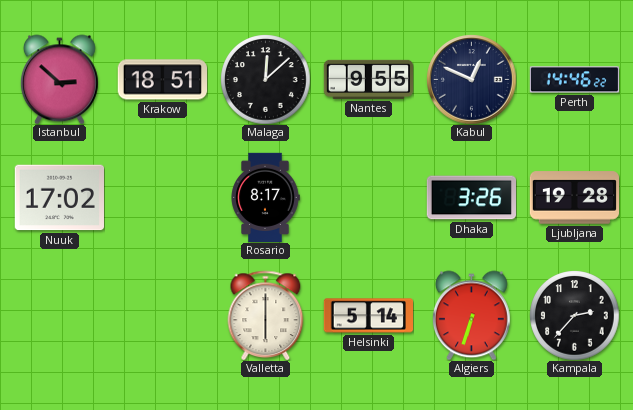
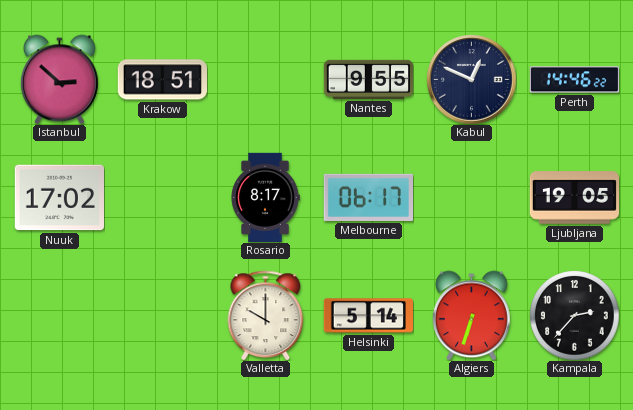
Malaga: 12:08 -> none (265, 79)
Melbourne: none -> 06:17 (368, 197)
Dhaka: 3:26 -> none (471, 198)
Ljubljana: 19:28 -> 19:05 (574, 198)
Valletta: 6:00 -> 10:00 (266, 315)
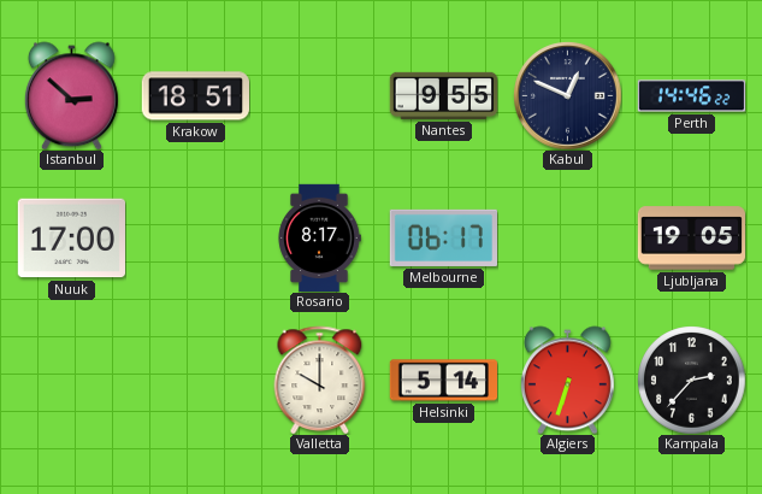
Nuuk: 17:02 -> 17:00 (71, 239)
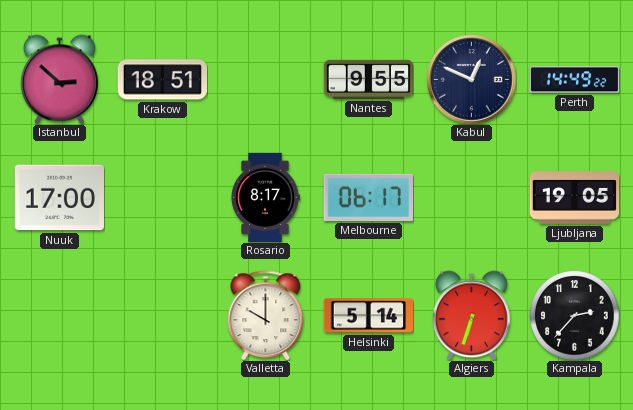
Perth: 14:46 -> 14:49 (574, 80)
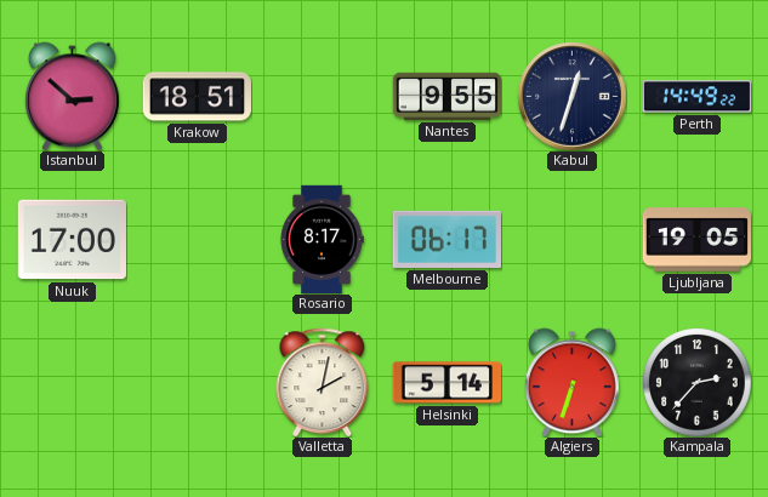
Kabul: 12:49 -> 12:33 (571, 96)
Valletta: 10:00 -> 2:02 (323, 382)
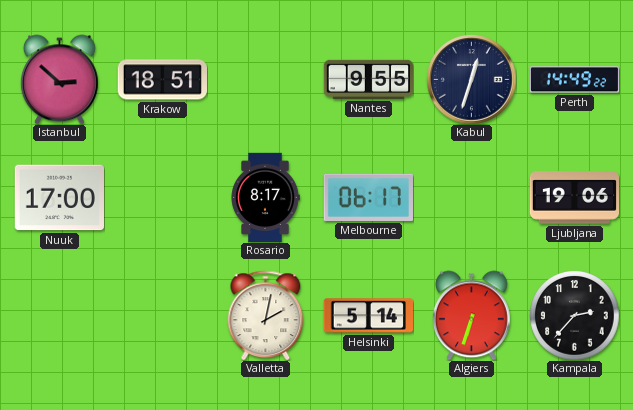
Ljubljana: 19:05 -> 19:06 (574, 198)
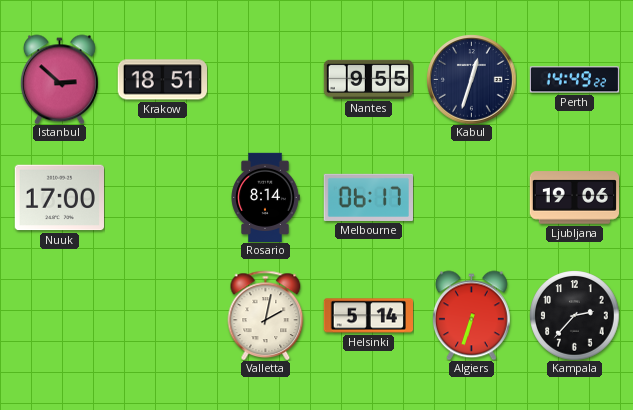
Rosario: 8:17 -> 8:14 (265, 197)
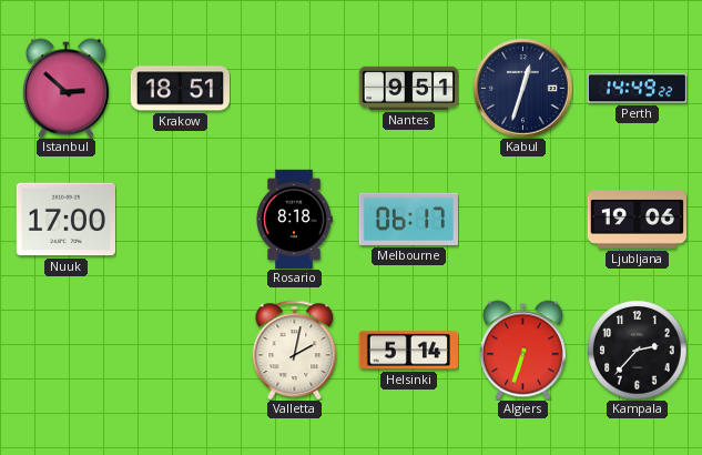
Nantes: 9:55 -> 9:51 (408, 88)
Rosario: 8:14 -> 8:18 (294, 219)
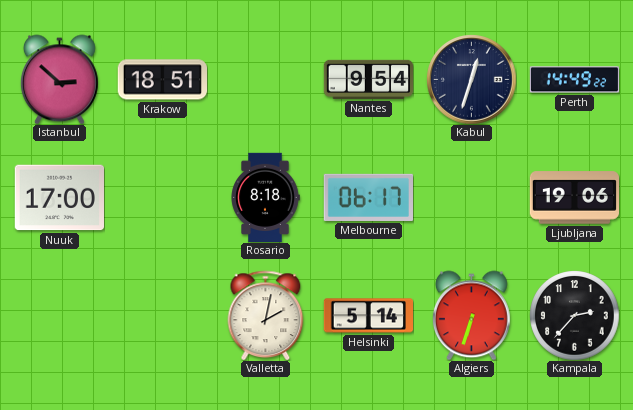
Nantes: 9:51 -> 9:54 (368, 79)
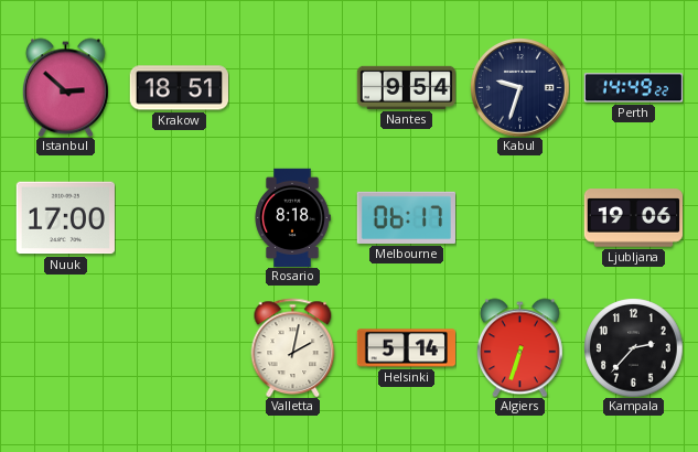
Kabul: 12:33 -> 9:33 (519, 87)
